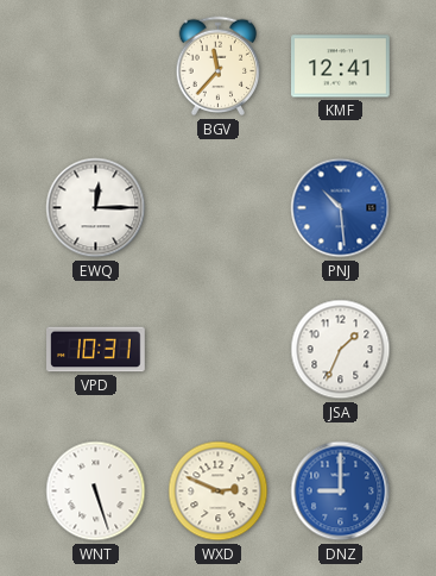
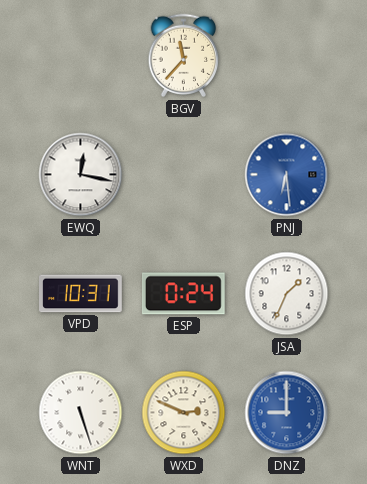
KMF: 12:41 -> none (341, 67)
EWQ: 12:15 -> 12:17 (81, 175)
PNJ: 10:29 -> 6:29 (287, 175)
ESP: none -> 0:24 (183, 294)
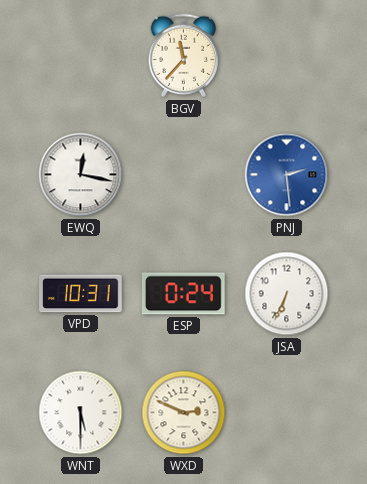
PNJ: 6:29 -> 2:29 (287, 175)
JSA: 1:34 -> 6:34 (287, 294)
WNT: 5:27 -> 5:30 (81, 413)
DNZ: 9:00 -> none (287, 413)
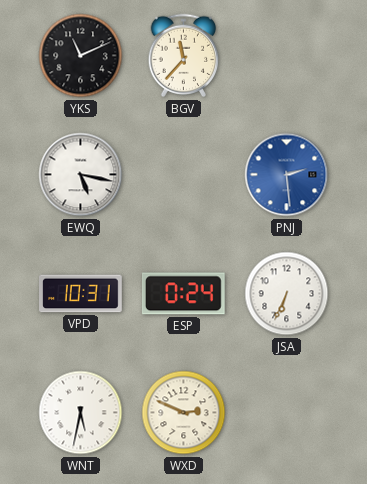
YKS: none -> 11:11 (81, 56)
EWQ: 12:17 -> 5:17 (81, 175)
WNT: 5:30 -> 5:32 (81, 413)
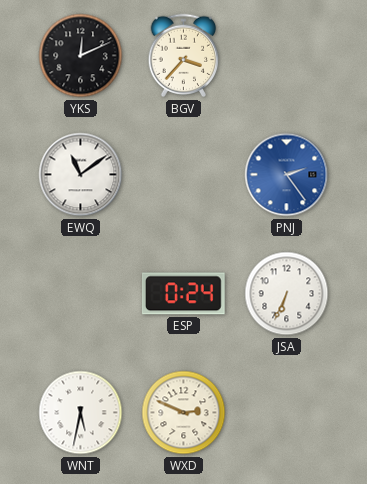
YKS: 11:11 -> 12:11 (81, 56)
BGV: 11:37 -> 3:37 (184, 56)
EWQ: 5:17 -> 11:09 (81, 175)
PNJ: 2:29 -> 2:24 (287, 175)
VPD: 10:31 -> none (81, 294)
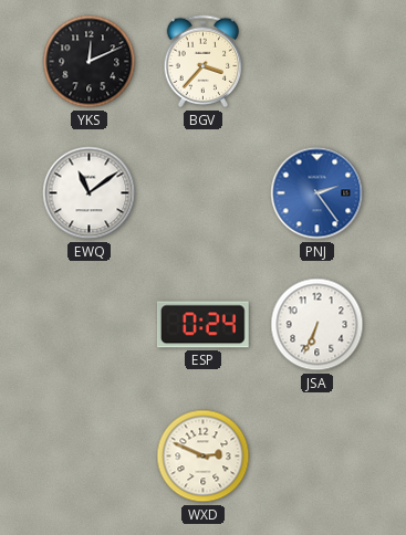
WNT: 5:32 -> none (81, 413)
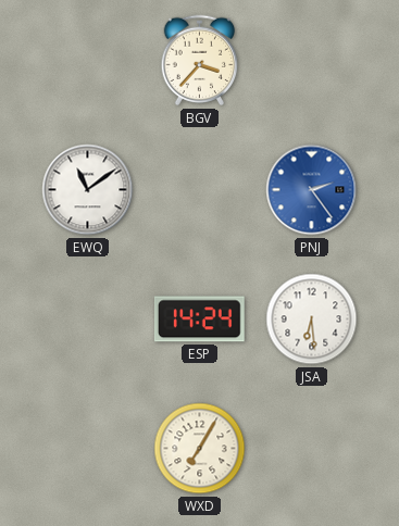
YKS: 12:11 -> none (90, 62)
ESP: 0:24 -> 14:24 (199, 320)
JSA: 6:34 -> 6:29 (312, 320)
WXD: 2:49 -> 7:05 (200, 449)
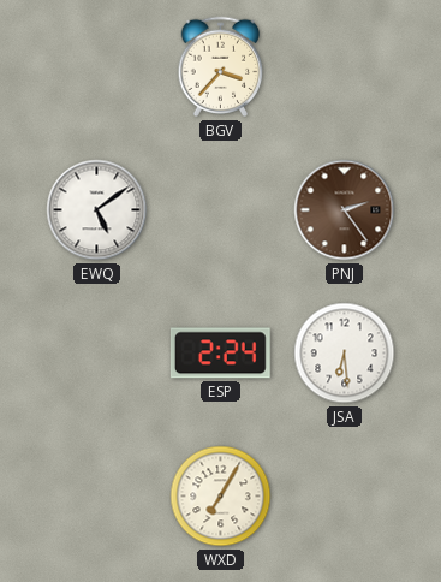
EWQ: 11:09 -> 5:09 (97, 210)
PNJ dial: blue -> brown (345, 210)
ESP: 14:24 -> 2:24 (220, 354)
